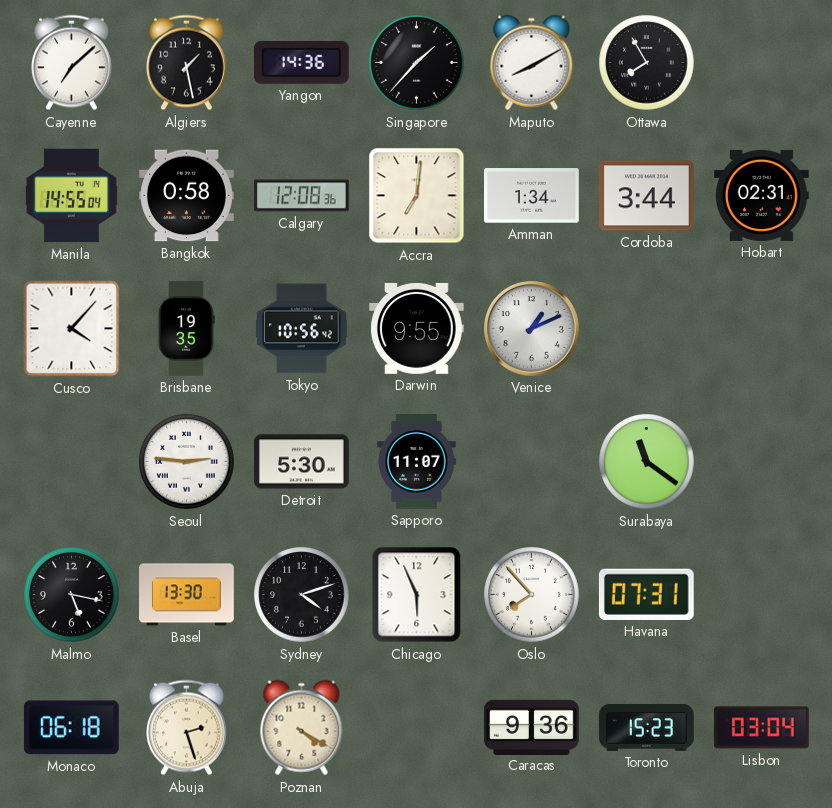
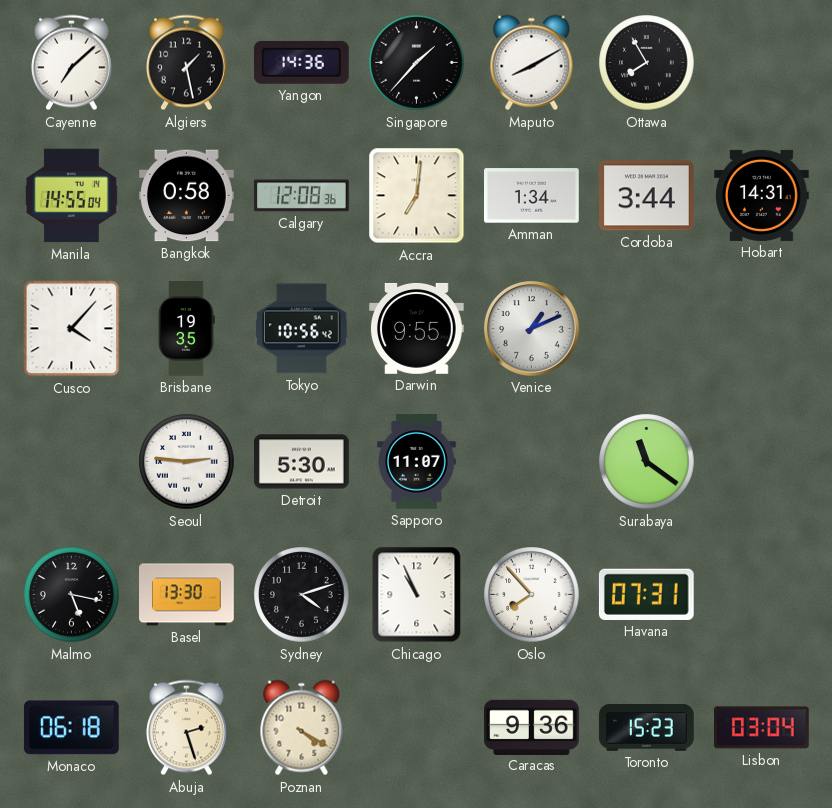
Hobart: 02:31 -> 14:31 (762, 195)
Chicago: 5:56 -> 10:56 (417, 595)
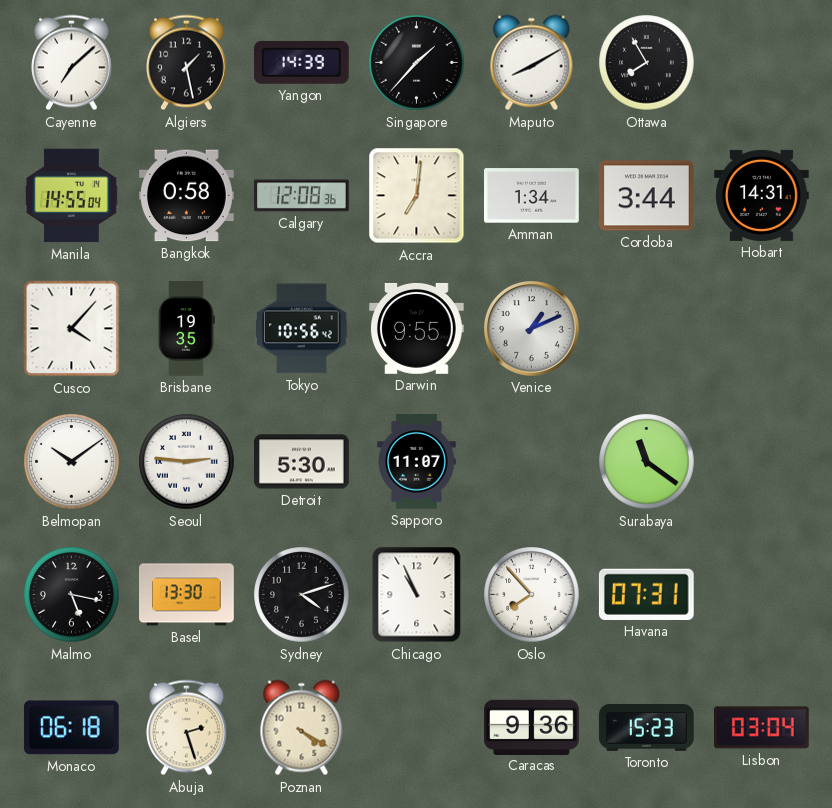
Yangon: 14:36 -> 14:39 (301, 62)
Belmopan: none -> 10:09 (72, 462)
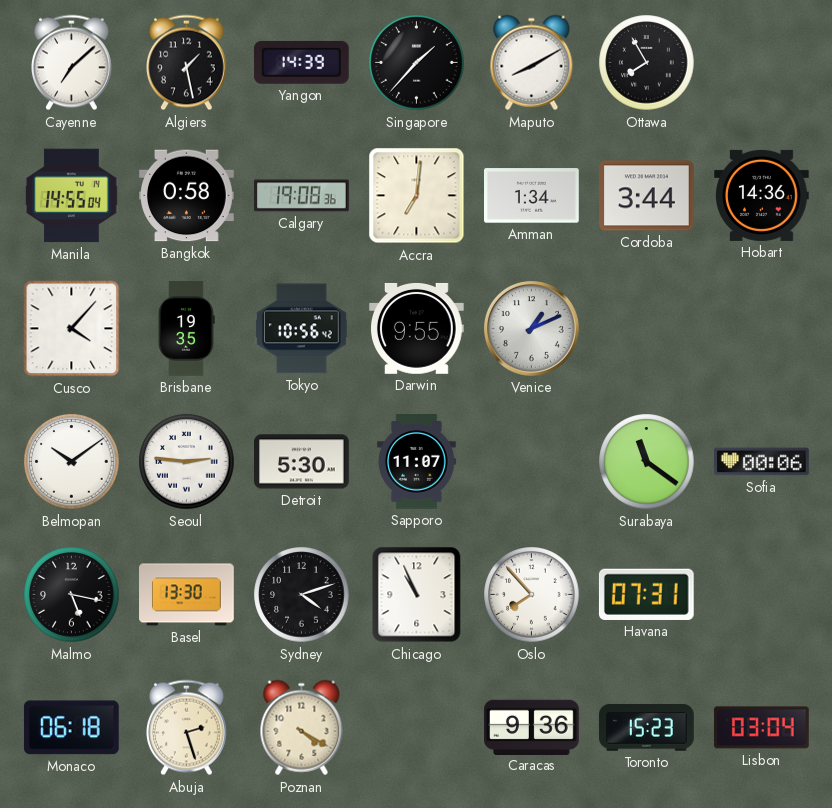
Calgary: 12:08 -> 19:08 (302, 196)
Hobart: 14:31 -> 14:36 (762, 195)
Sofia: none -> 00:06 (762, 462)
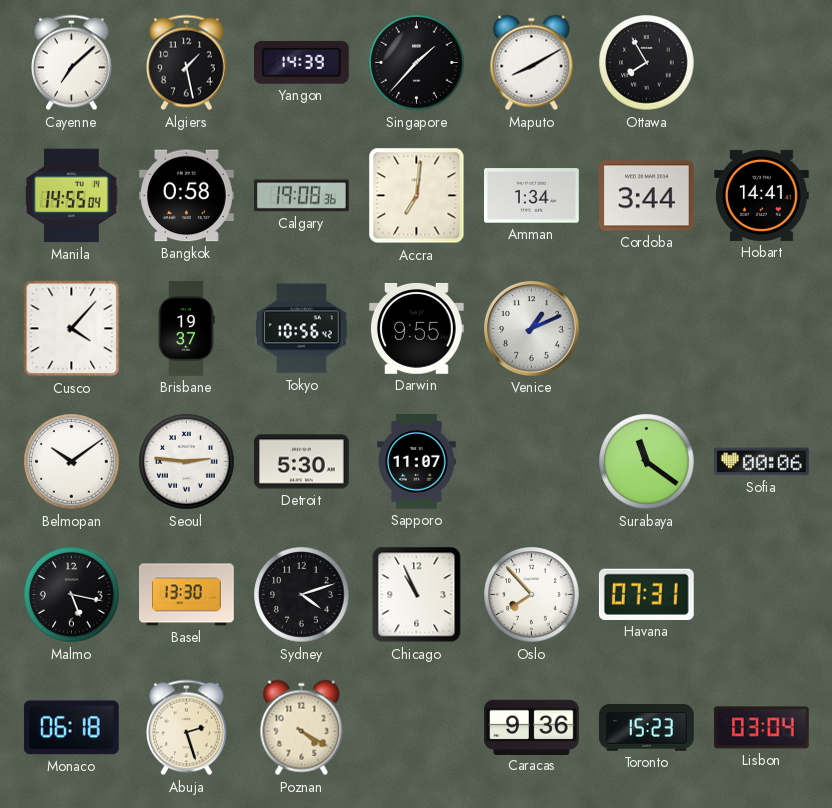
Hobart: 14:36 -> 14:41 (762, 195)
Brisbane: 19:35 -> 19:37 (186, 329)
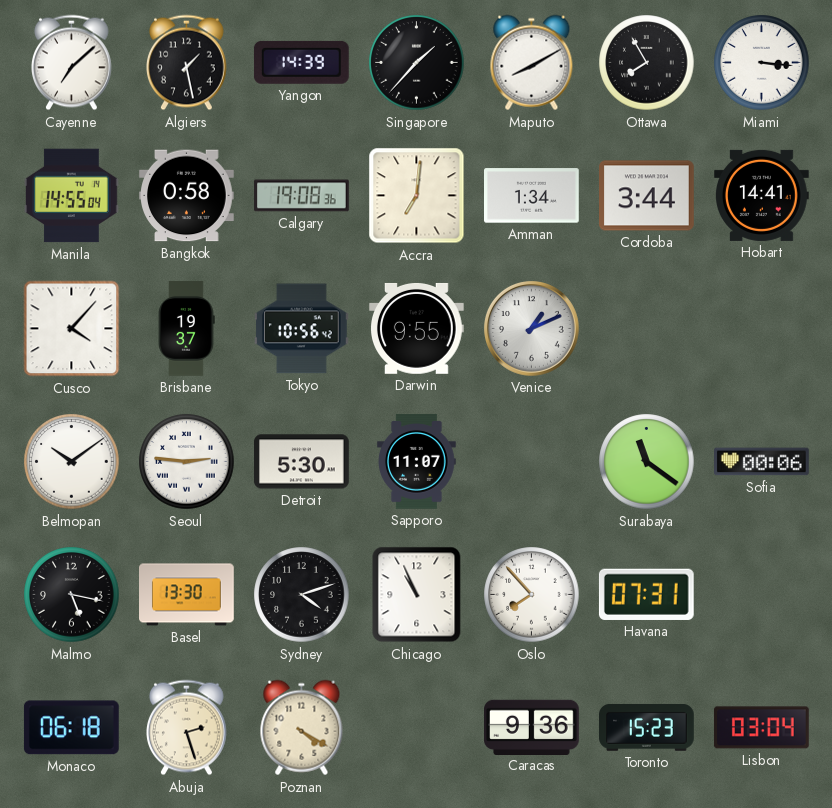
Miami: none -> 3:16 (762, 63)
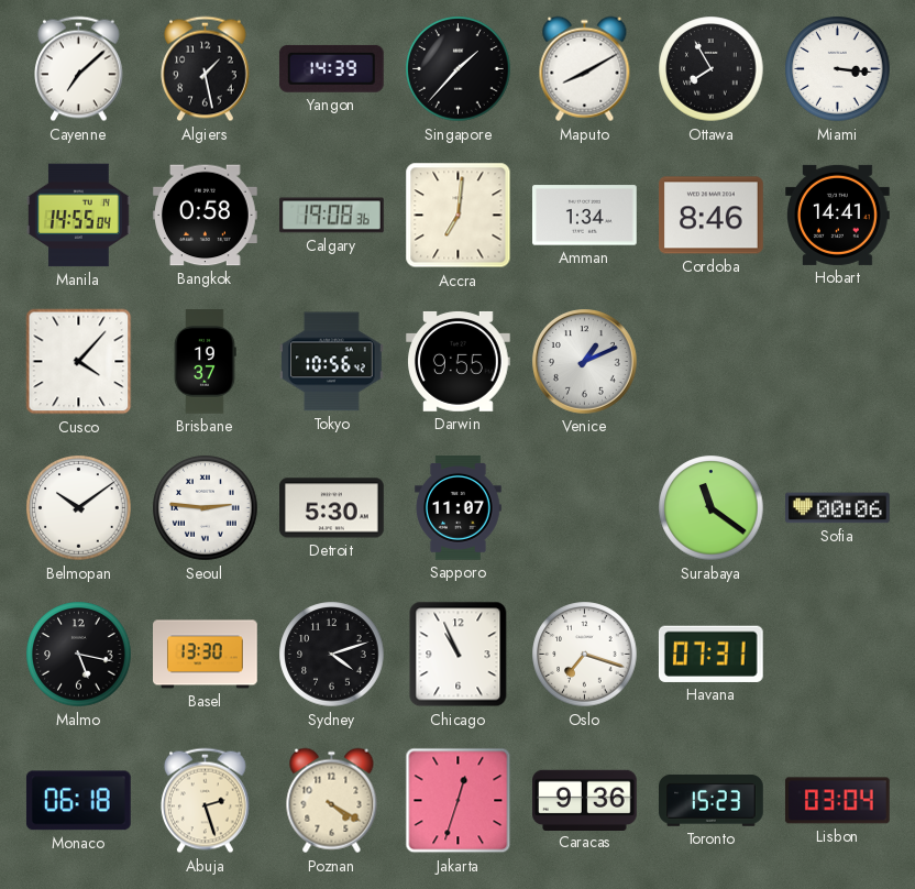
Cordoba: 3:44 -> 8:46 (712, 216)
Oslo: 7:53 -> 7:18 (585, 655)
Jakarta: none -> 12:33 (459, 801)
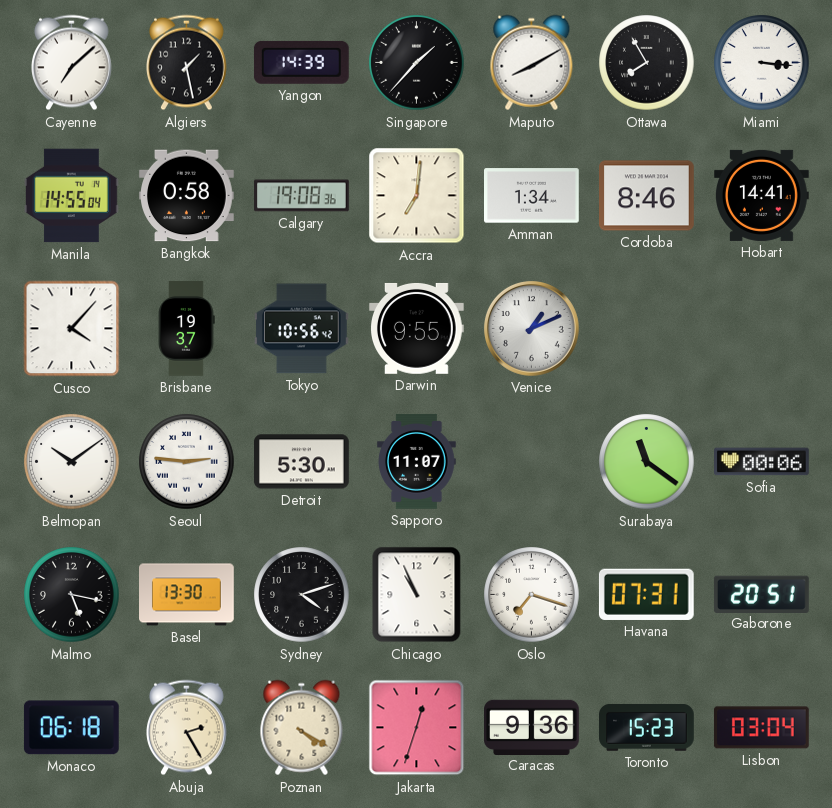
Gaborone: none -> 20:51 (761, 594)
Abuja: 2:27 -> 2:25 (187, 728)
